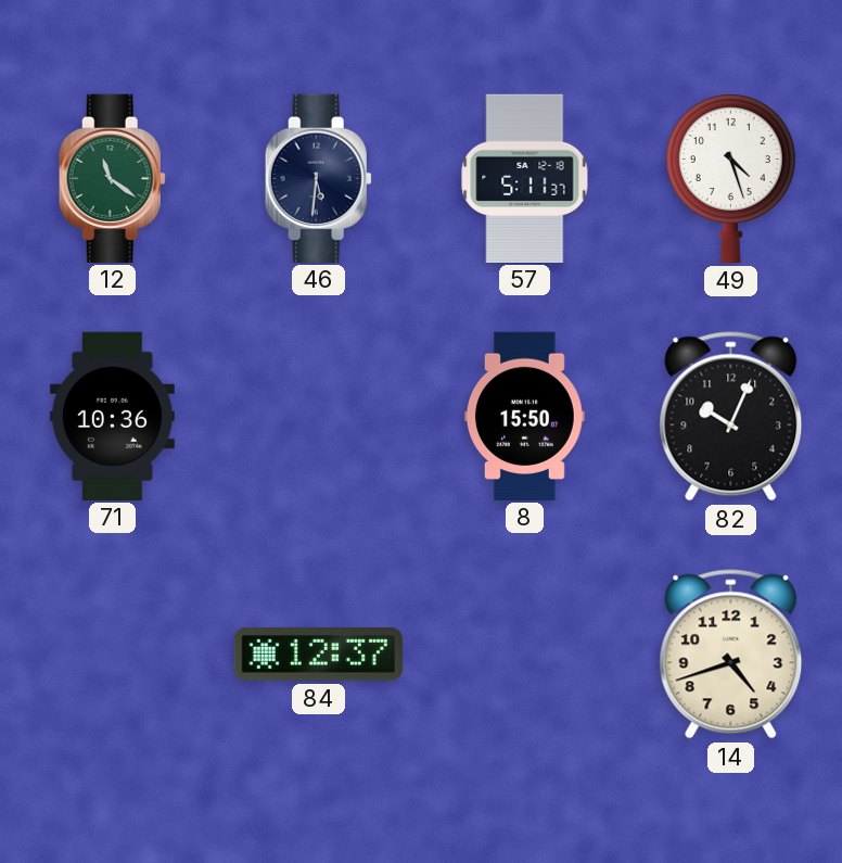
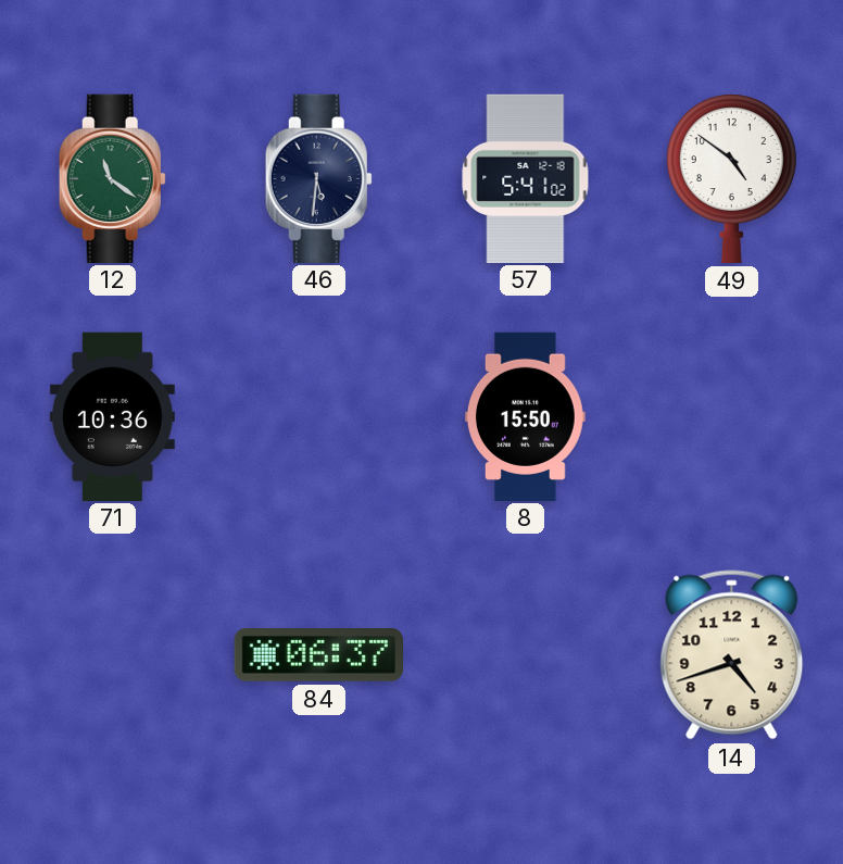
57: 5:11 -> 5:41 (526, 178)
49: 4:27 -> 4:51 (731, 178)
82: 10:04 -> none (731, 417)
84: 12:37 -> 06:37 (318, 655)
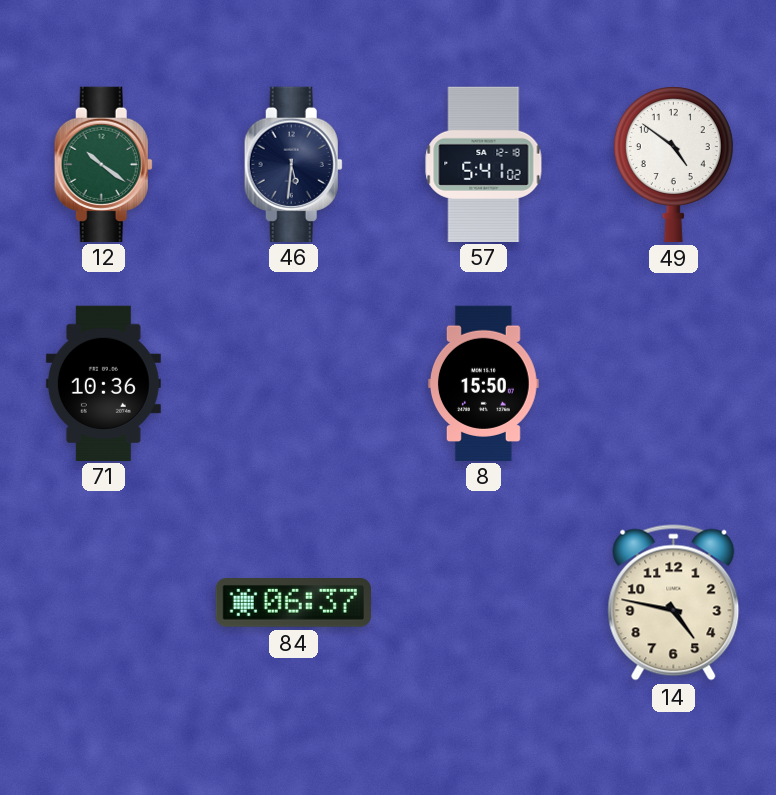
12: 11:21 -> 10:21 (103, 164)
14: 4:42 -> 4:47 (674, 603)
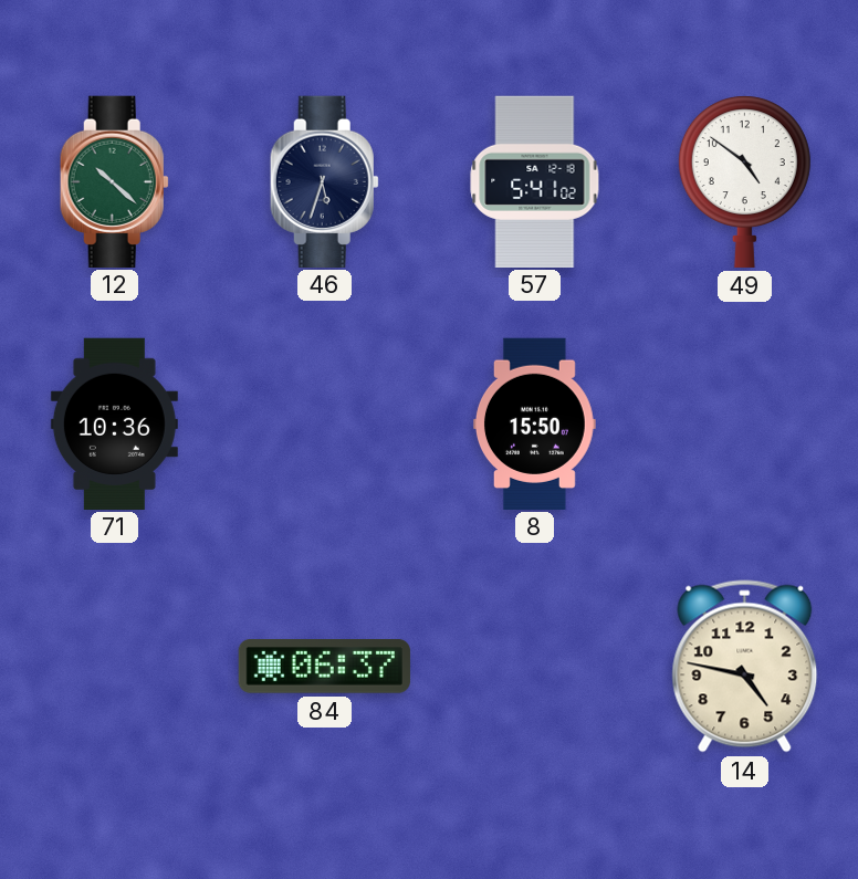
12: 10:21 -> 10:22 (114, 181)
46: 5:31 -> 5:33 (324, 181)
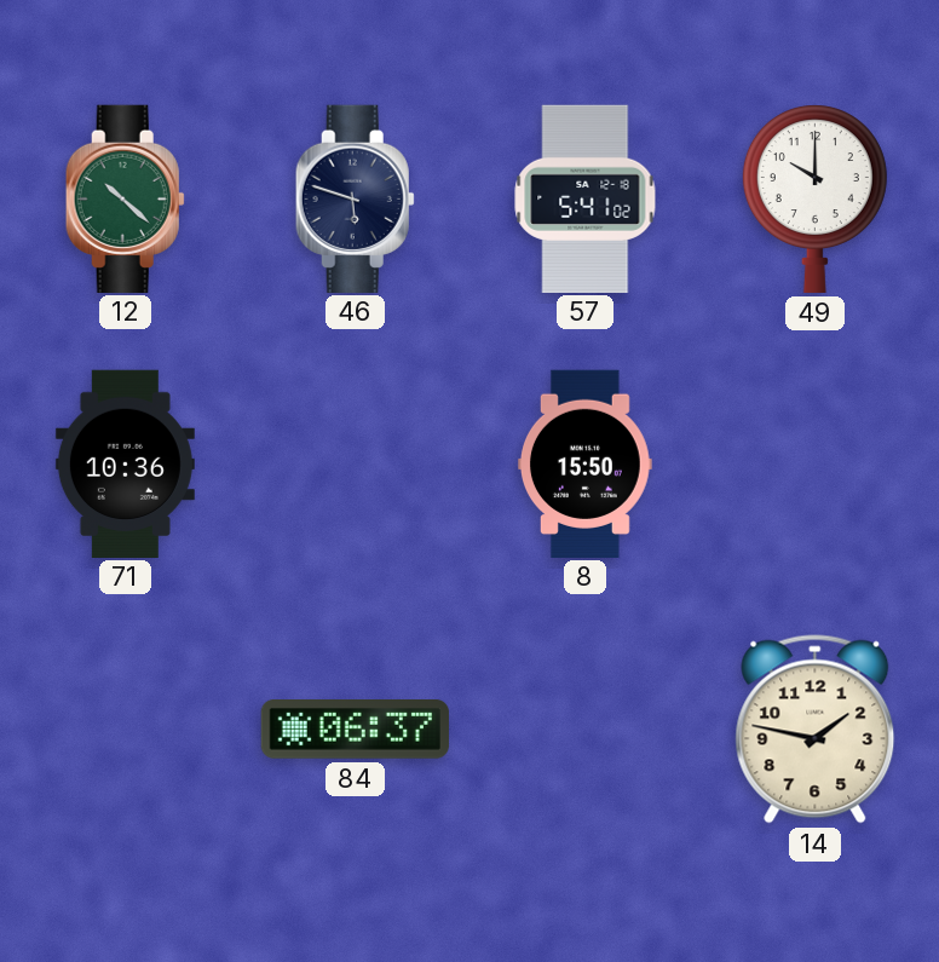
46: 5:33 -> 5:48 (355, 198)
49: 4:51 -> 10:00 (814, 198)
14: 4:47 -> 1:47 (816, 730)
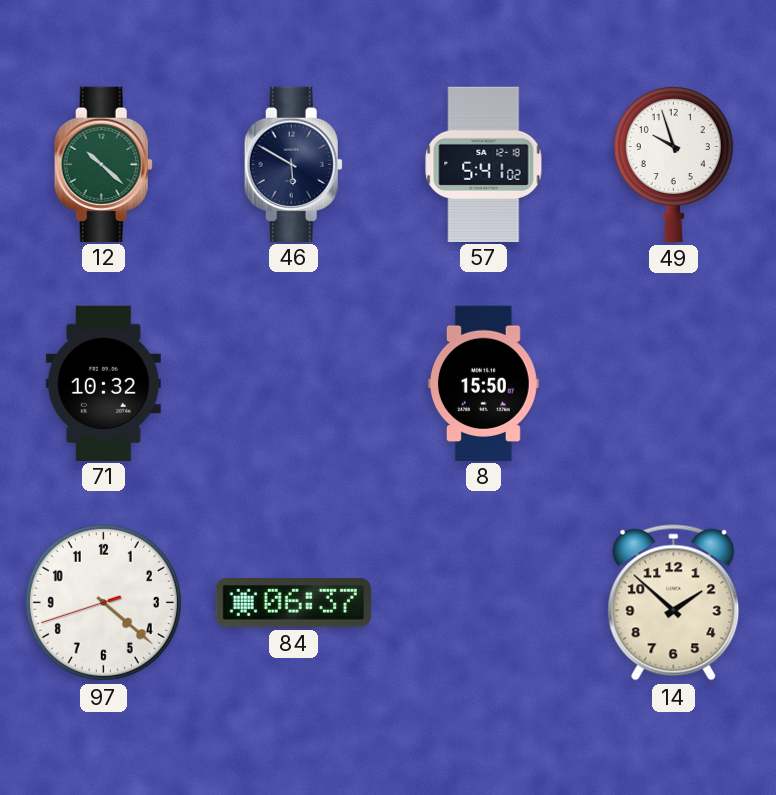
46: 5:48 -> 5:50 (293, 164)
49: 10:00 -> 9:57 (673, 164)
71: 10:36 -> 10:32 (103, 383)
97: none -> 4:21 (103, 602)
14: 1:47 -> 1:52 (674, 603)
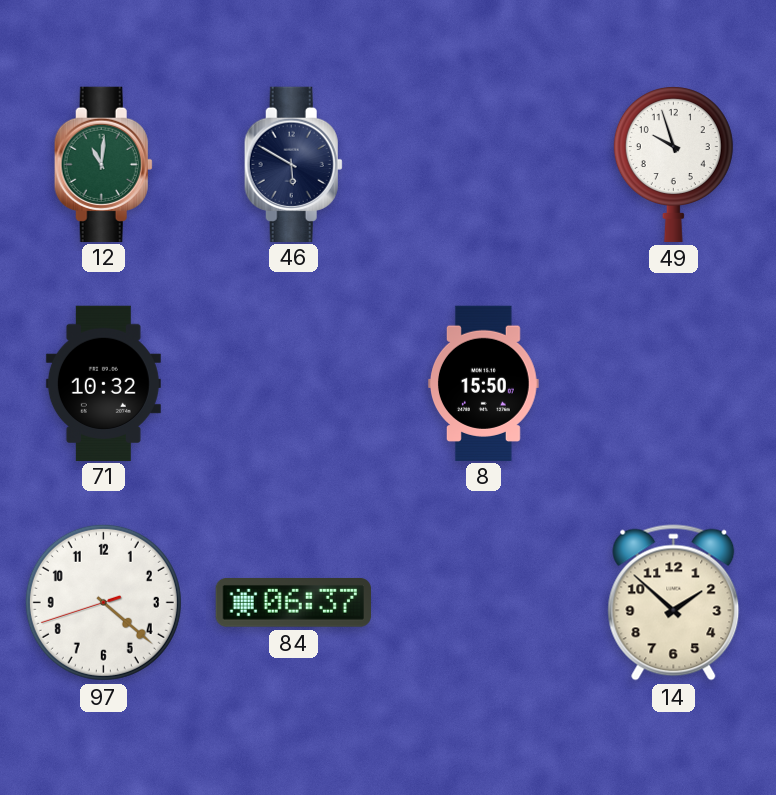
12: 10:22 -> 11:01 (103, 164)
57: 5:41 -> none (484, 164)
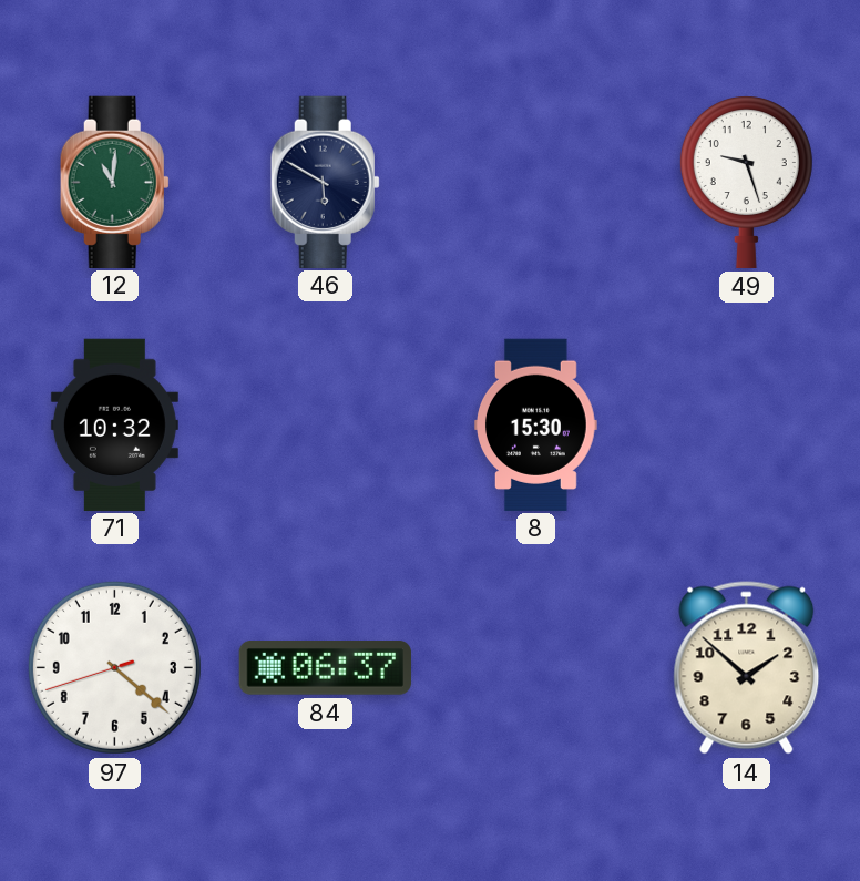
49: 9:57 -> 9:27 (746, 182)
8: 15:50 -> 15:30 (535, 424)
